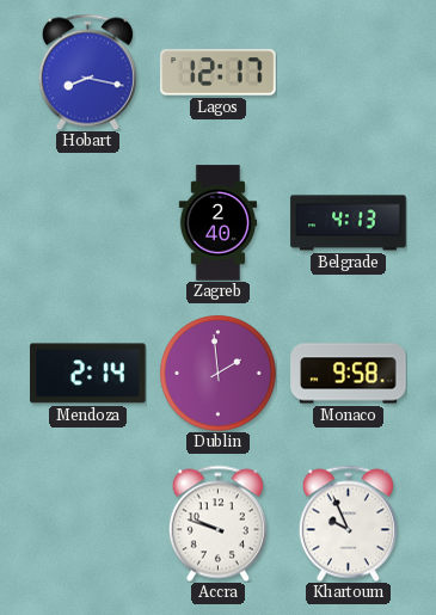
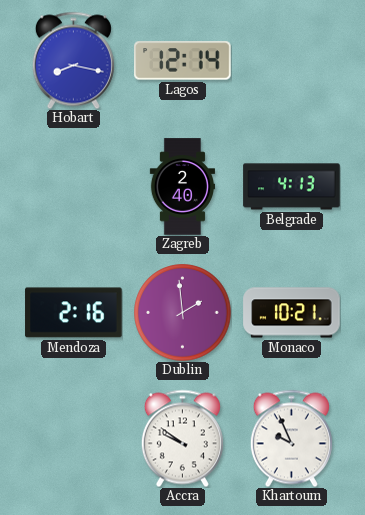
Lagos: 12:17 -> 12:14 (183, 61)
Mendoza: 2:14 -> 2:16 (74, 313)
Monaco: 9:58 -> 10:21 (292, 313)
Accra: 9:48 -> 9:51 (182, 438)
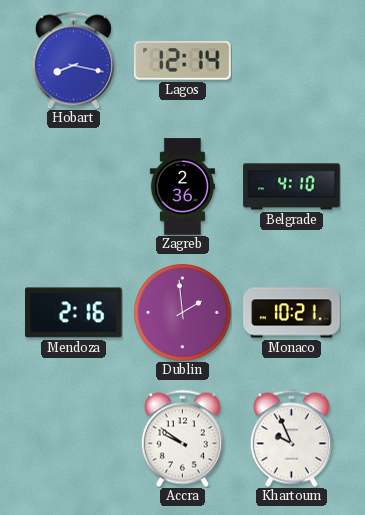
Zagreb: 2:40 -> 2:36 (182, 187)
Belgrade: 4:13 -> 4:10 (292, 187)
